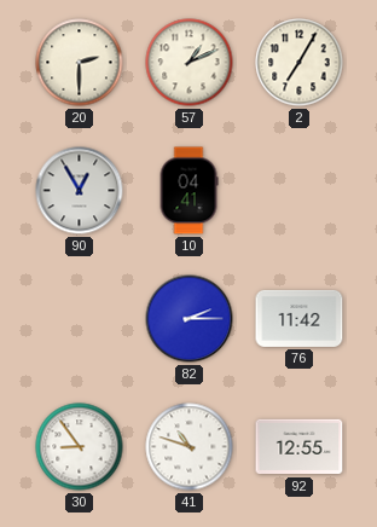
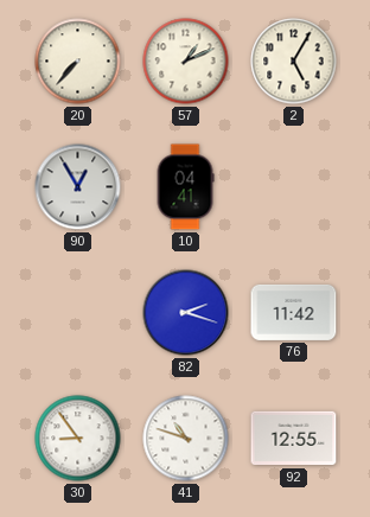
20: 2:30 -> 7:37 (78, 62)
2: 7:05 -> 5:05 (294, 62)
82: 2:15 -> 2:18 (186, 313)
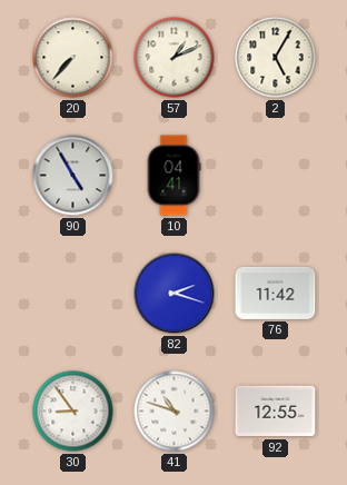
90: 12:55 -> 4:55 (73, 176)
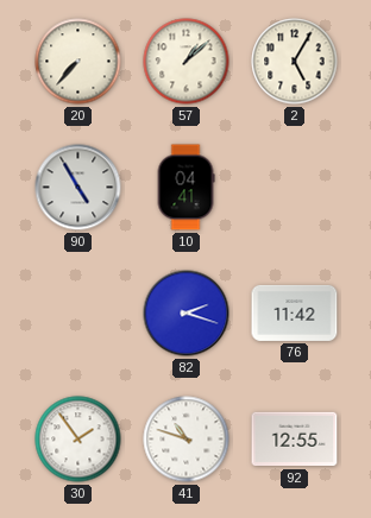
57: 1:11 -> 1:08 (187, 62)
30: 8:54 -> 1:54 (78, 440)
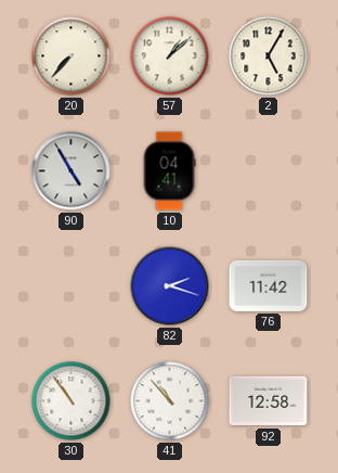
30: 1:54 -> 10:54 (71, 401)
41: 10:48 -> 10:53 (170, 401)
92: 12:55 -> 12:58 (269, 401)
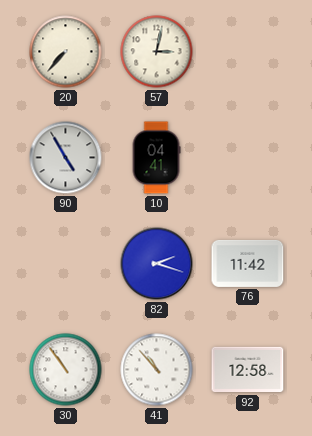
57: 1:08 -> 3:02 (157, 52)
2: 5:05 -> none (269, 56)
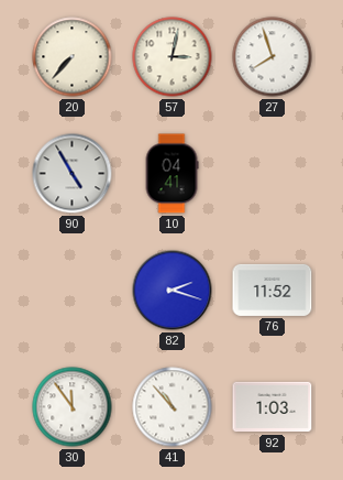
27: none -> 7:57 (273, 57)
76: 11:42 -> 11:52 (273, 290)
30: 10:54 -> 11:54 (73, 407)
92: 12:58 -> 1:03 (273, 407)
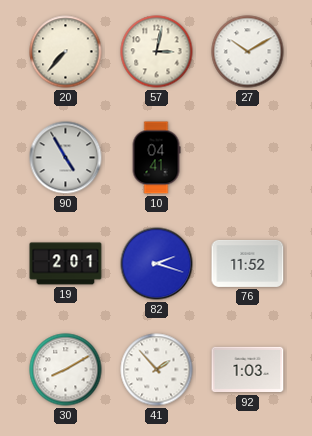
27: 7:57 -> 10:10 (248, 52)
19: none -> 2:01 (66, 264)
30: 11:54 -> 8:10 (66, 370)
41: 10:53 -> 1:53 (157, 370)
